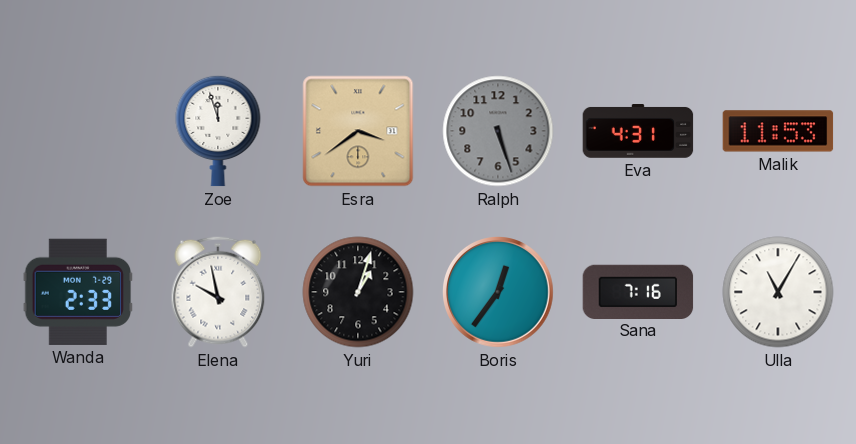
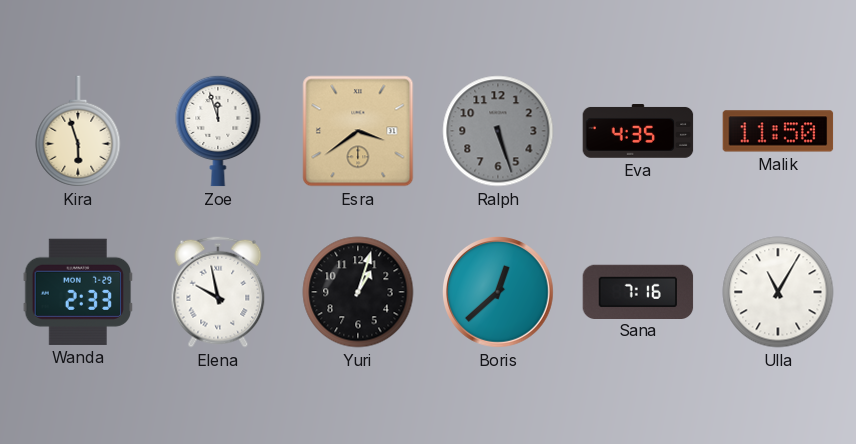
Kira: none -> 5:57 (78, 131)
Eva: 4:31 -> 4:35 (638, 132)
Malik: 11:53 -> 11:50 (778, 131)
Boris: 12:36 -> 12:38 (499, 293)
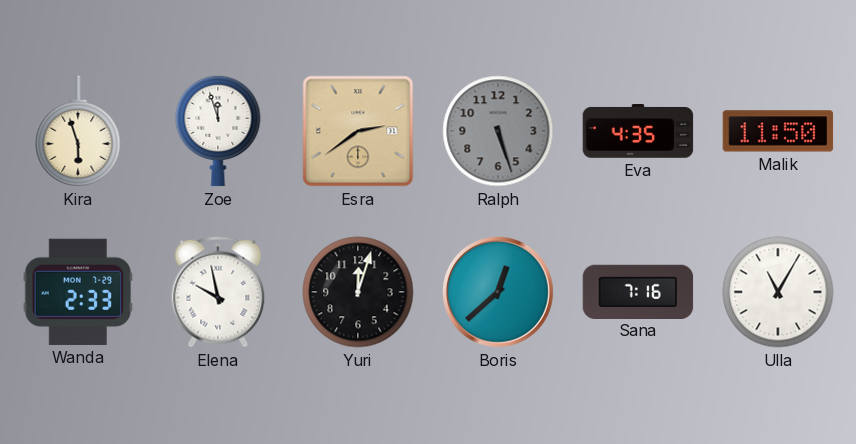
Esra: 3:39 -> 2:39 (358, 131)
Yuri: 1:03 -> 12:03 (358, 292)
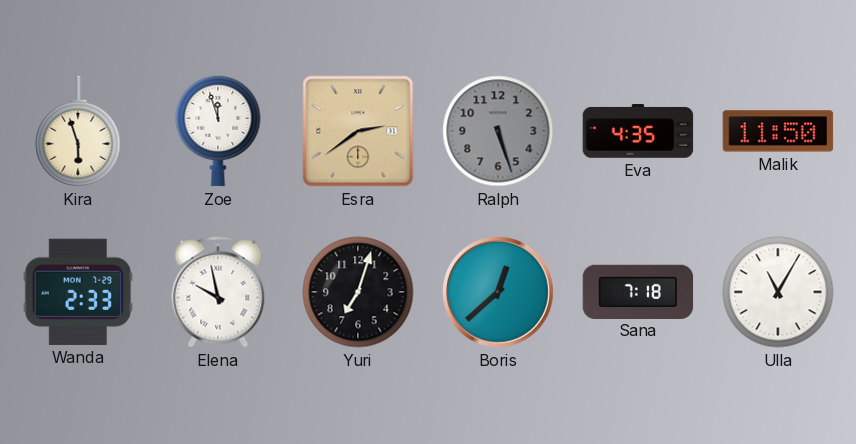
Yuri: 12:03 -> 7:03 (358, 292)
Sana: 7:16 -> 7:18 (638, 291)
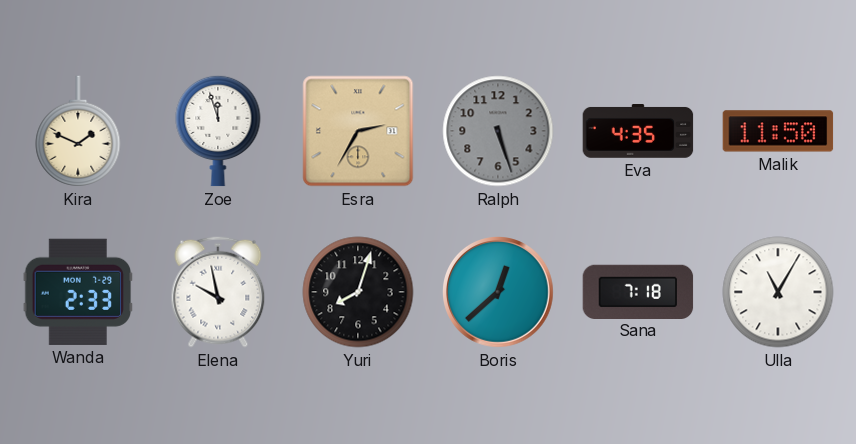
Kira: 5:57 -> 1:49 (78, 131)
Esra: 2:39 -> 2:35 (358, 131)
Yuri: 7:03 -> 8:03 (358, 292)
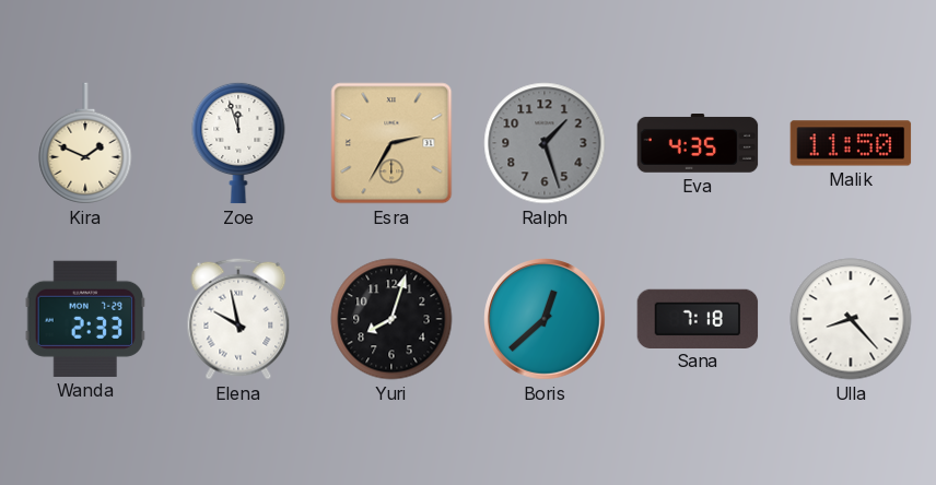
Ralph: 5:27 -> 1:27 (545, 143)
Ulla: 11:05 -> 8:23 (851, 319)
